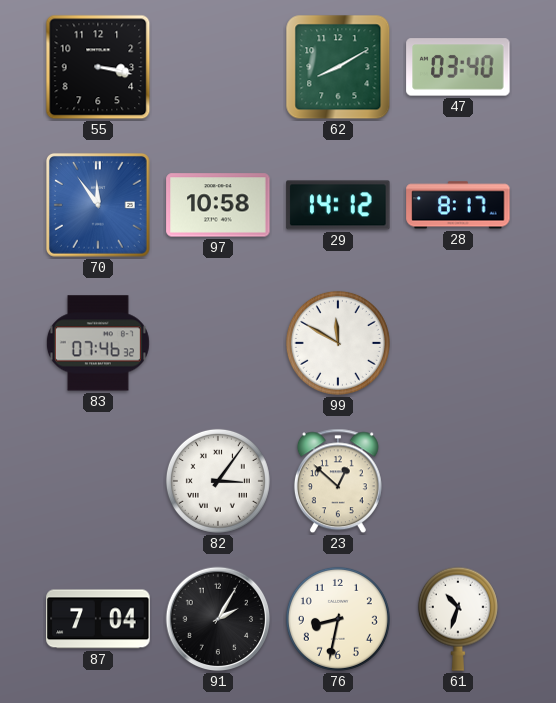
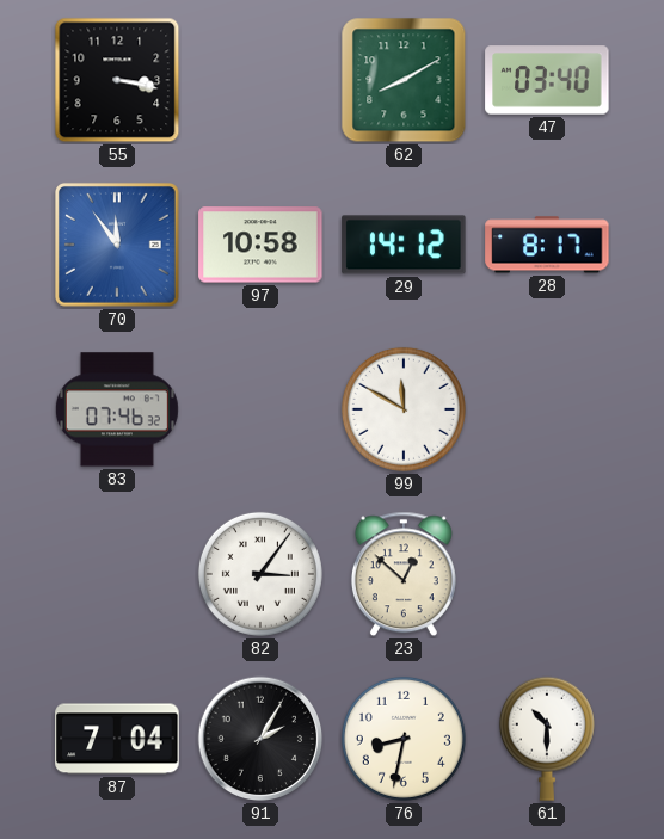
61: 10:33 -> 10:30 (547, 739)
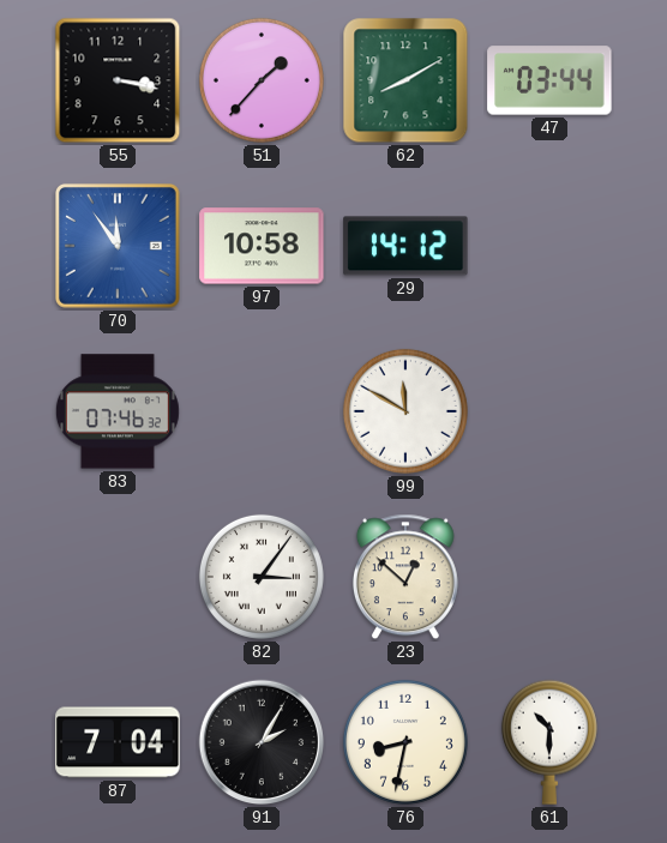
51: none -> 1:37 (262, 80)
47: 03:40 -> 03:44 (549, 80)
28: 8:17 -> none (547, 245)
